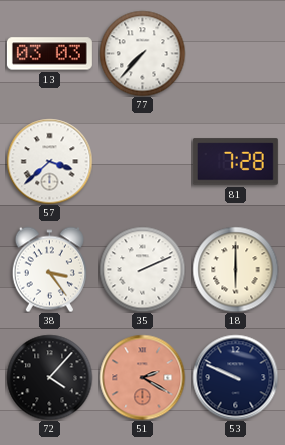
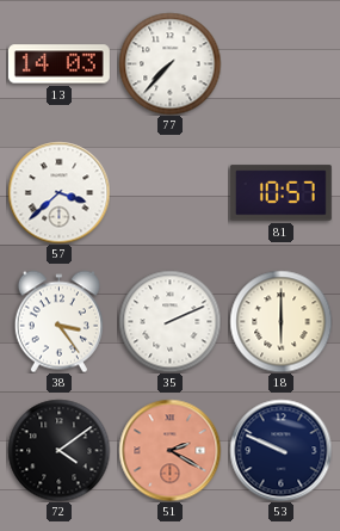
13: 03:03 -> 14:03 (58, 64)
81: 7:28 -> 10:57 (280, 193)
72: 4:07 -> 4:09 (58, 450)
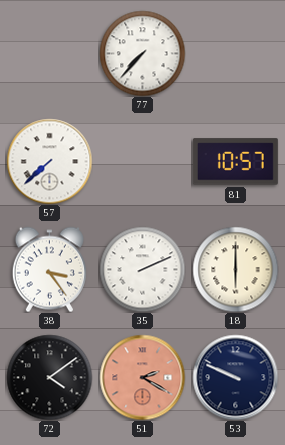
13: 14:03 -> none (58, 64)
57: 3:38 -> 7:38 (49, 161)
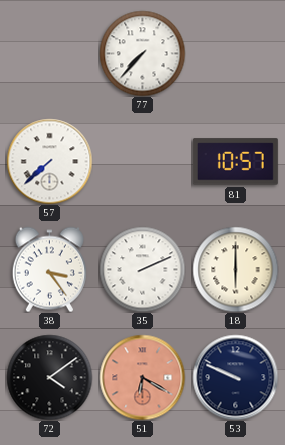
51: 2:20 -> 6:20 (142, 377)
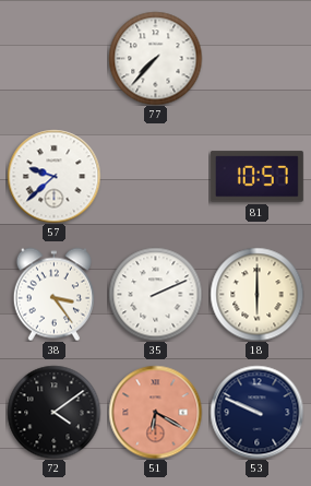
57: 7:38 -> 9:38 (53, 176)
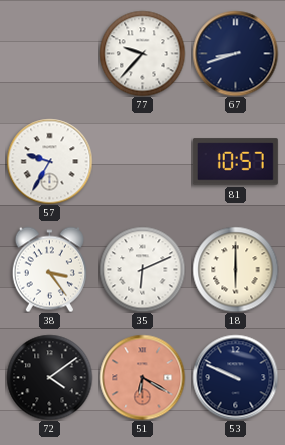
77: 7:37 -> 9:37 (142, 53)
67: none -> 8:42 (235, 53)
57: 9:38 -> 9:35 (49, 161)
35: 2:11 -> 6:11 (142, 269)
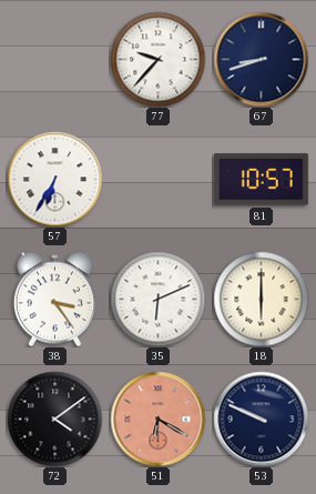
57: 9:35 -> 6:35 (54, 179)
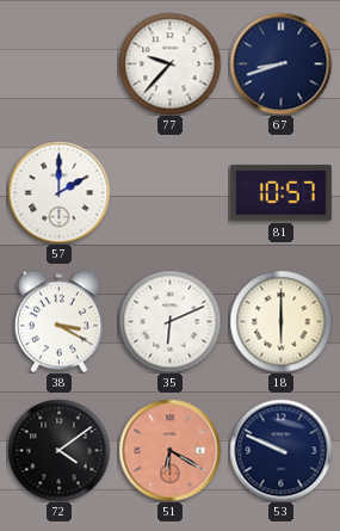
57: 6:35 -> 2:00 (58, 192)
38: 3:24 -> 3:20 (58, 321)
